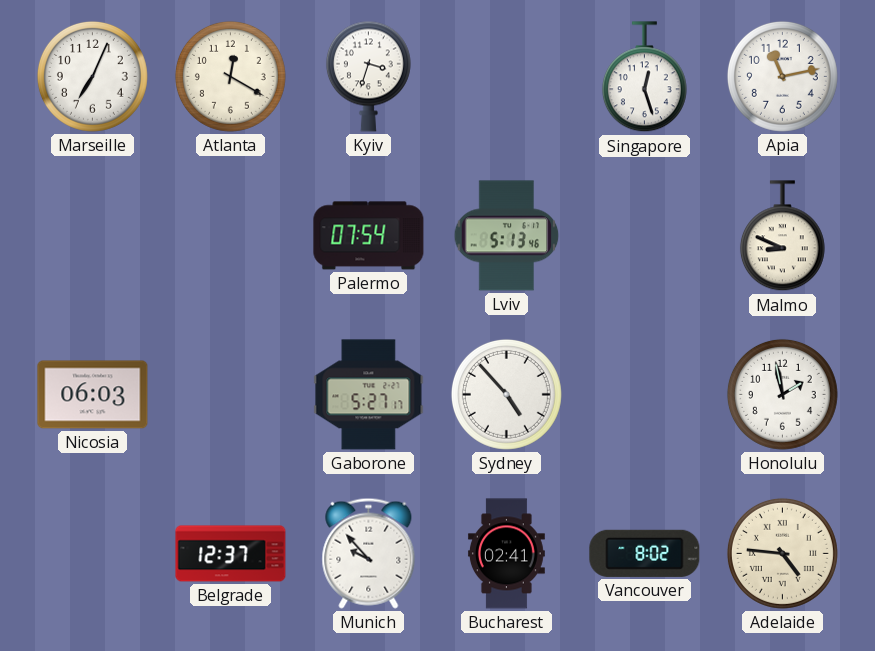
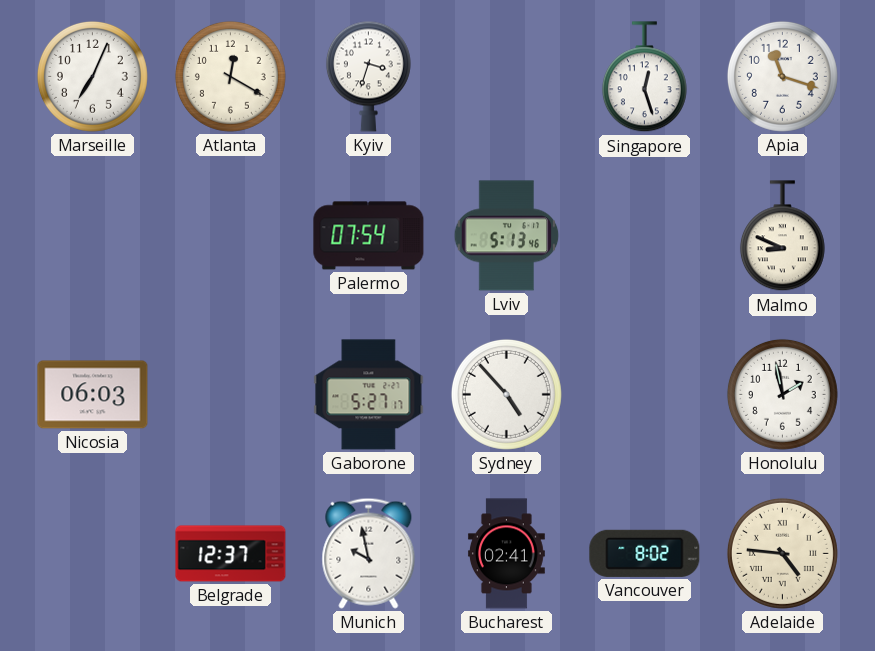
Apia: 11:13 -> 11:18 (782, 76)
Munich: 9:53 -> 9:58 (369, 553)
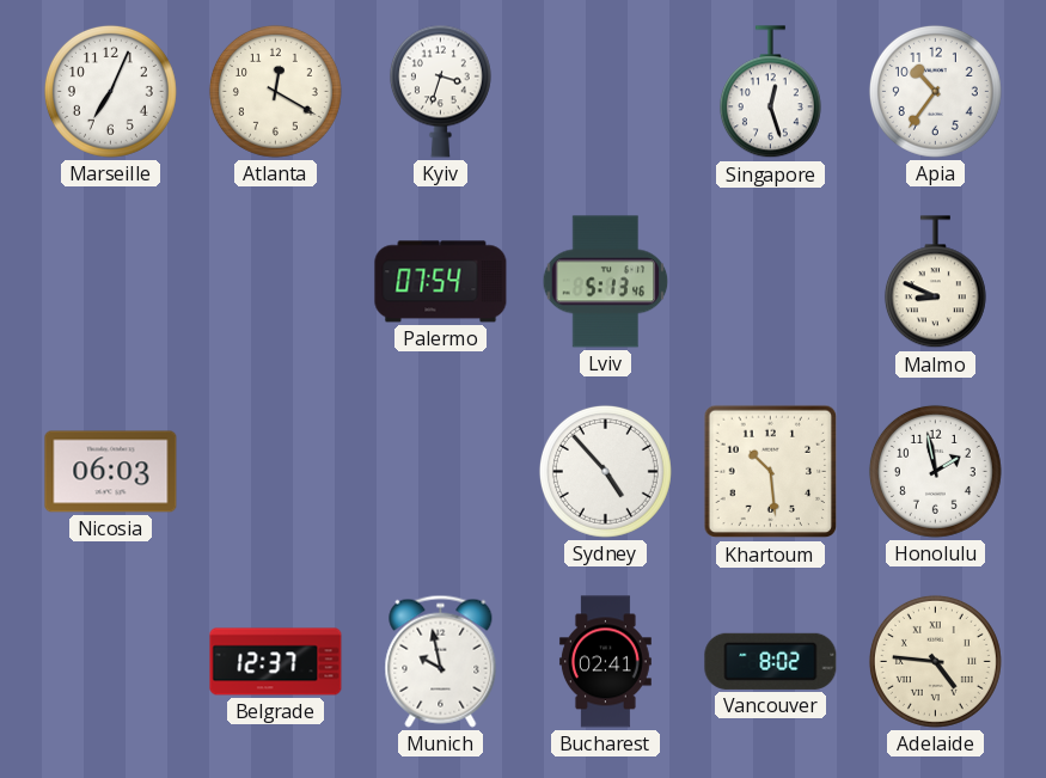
Apia: 11:18 -> 10:36 (935, 91)
Gaborone: 5:27 -> none (369, 395)
Khartoum: none -> 10:29 (771, 472)
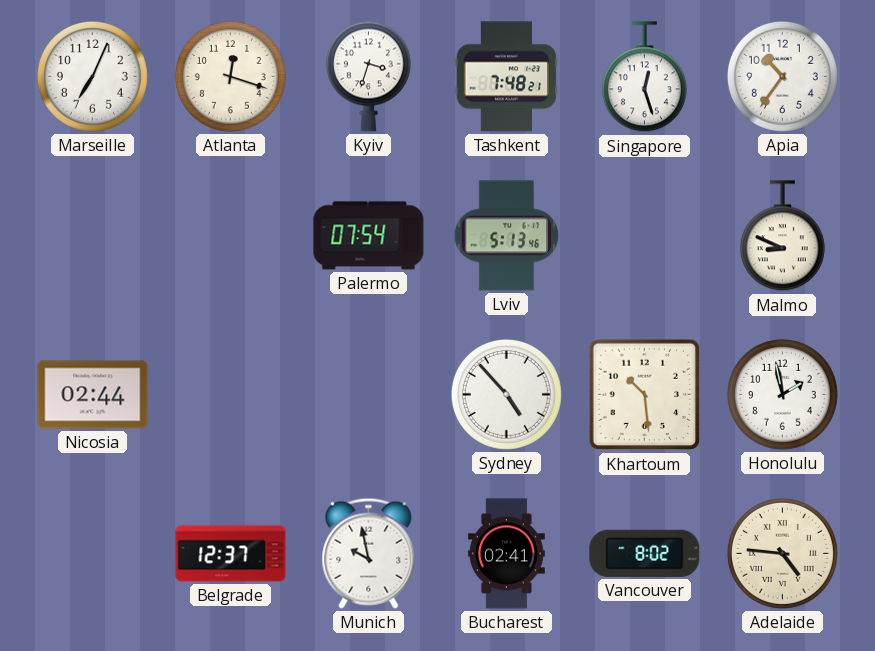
Atlanta: 12:20 -> 12:18 (230, 76)
Tashkent: none -> 7:48 (507, 77)
Nicosia: 06:03 -> 02:44 (93, 395)
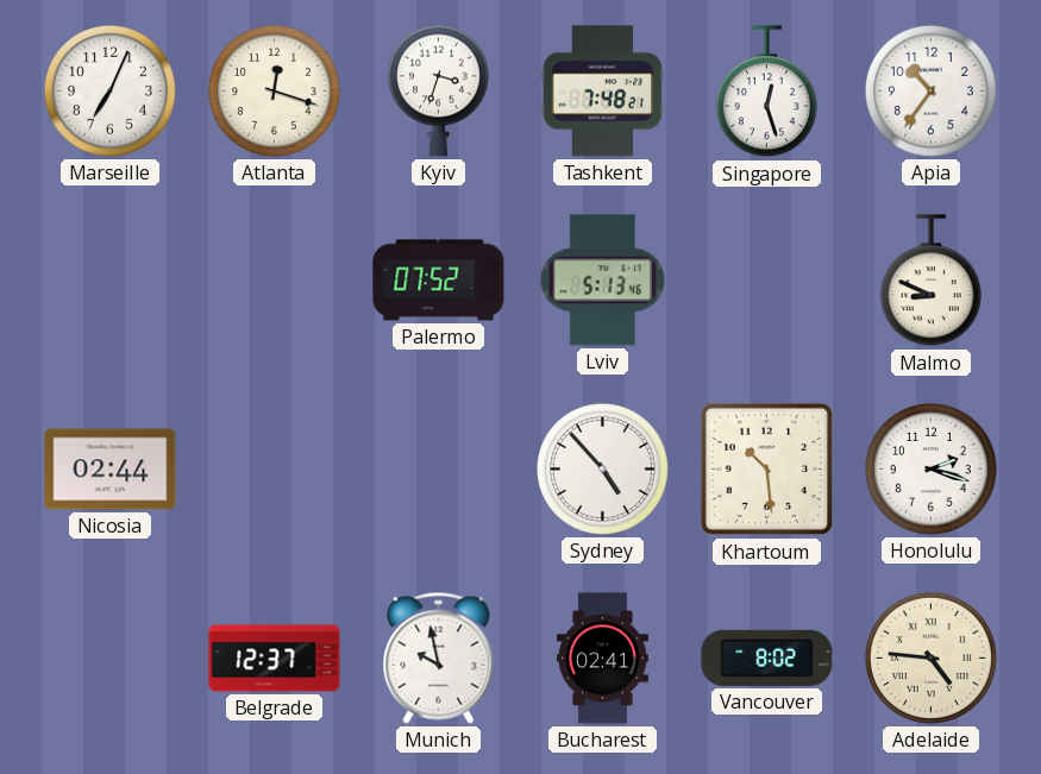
Palermo: 07:54 -> 07:52 (439, 281)
Honolulu: 1:58 -> 2:18 (930, 468)
